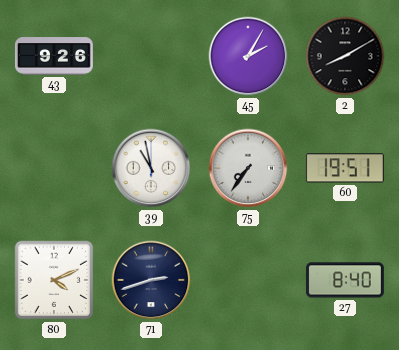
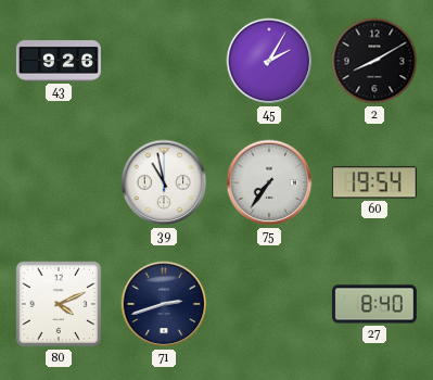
60: 19:51 -> 19:54 (374, 182)
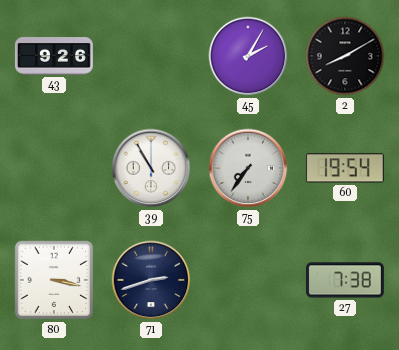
39: 10:58 -> 10:55 (151, 168)
80: 4:11 -> 3:17 (54, 280)
27: 8:40 -> 7:38 (345, 280)
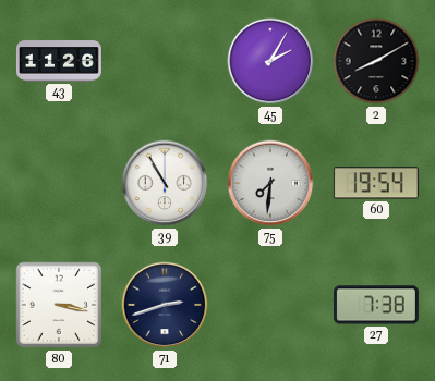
43: 9:26 -> 11:26 (59, 61)
75: 7:36 -> 7:31 (270, 183)
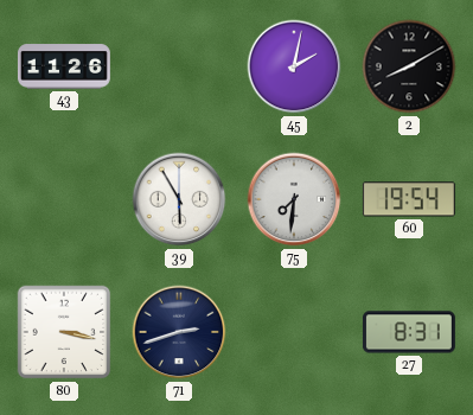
45: 2:05 -> 2:02 (294, 66)
39: 10:55 -> 5:55 (179, 199)
27: 7:38 -> 8:31 (409, 332)
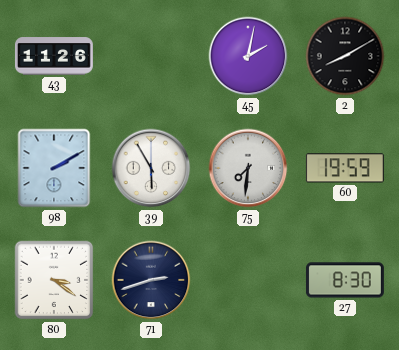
98: none -> 2:10 (54, 168)
60: 19:54 -> 19:59 (345, 168)
80: 3:17 -> 3:21 (54, 280)
27: 8:31 -> 8:30 (345, 280)
